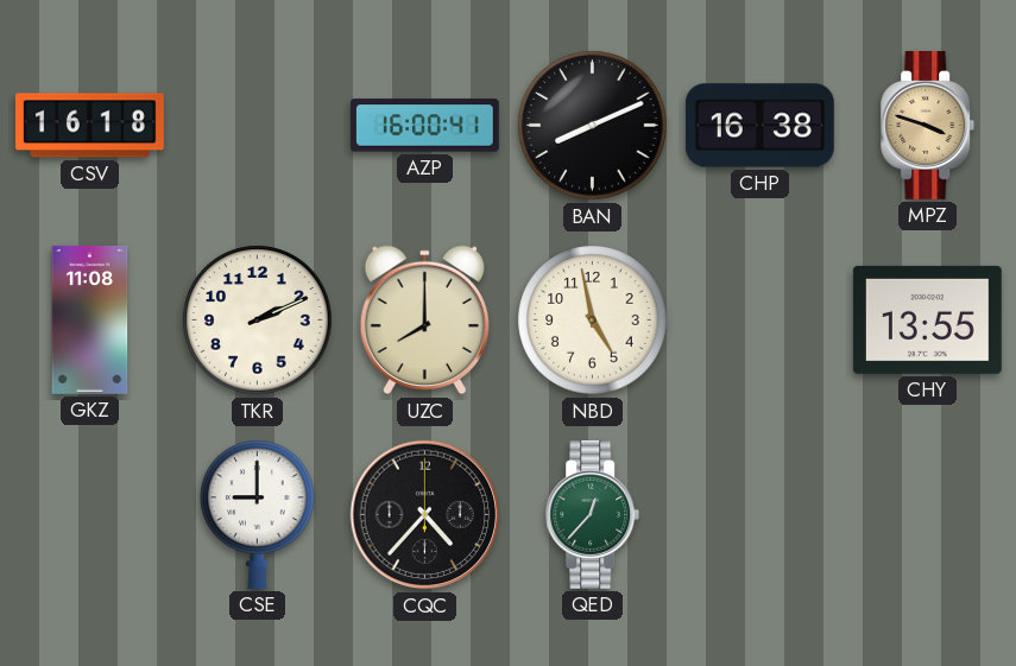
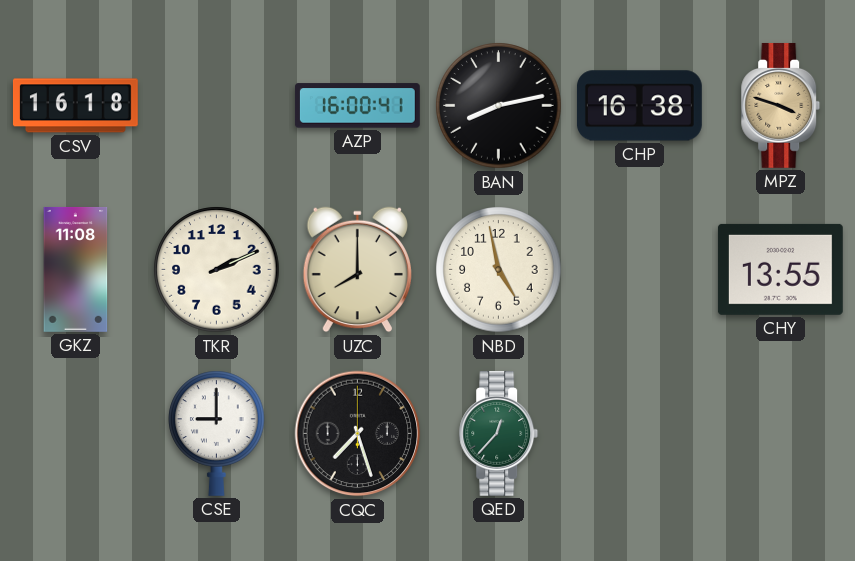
BAN: 8:11 -> 8:13 (499, 106)
CQC: 4:37 -> 7:27 (358, 434)
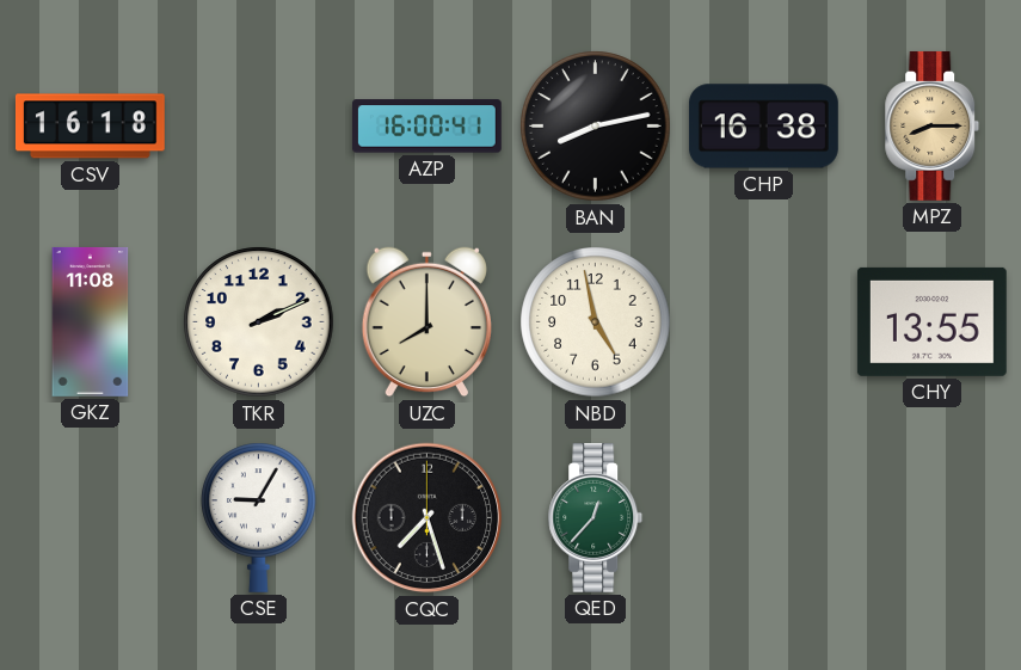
MPZ: 3:48 -> 8:15 (933, 125)
CSE: 9:00 -> 9:05 (259, 517)
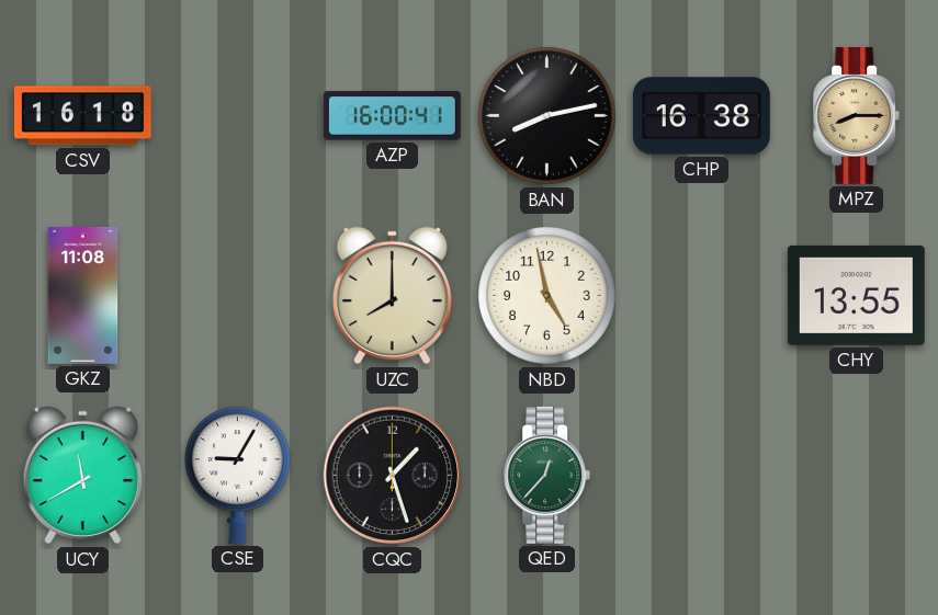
TKR: 2:11 -> none (259, 322)
UCY: none -> 11:40 (82, 476)
CQC: 7:27 -> 1:27 (393, 476)
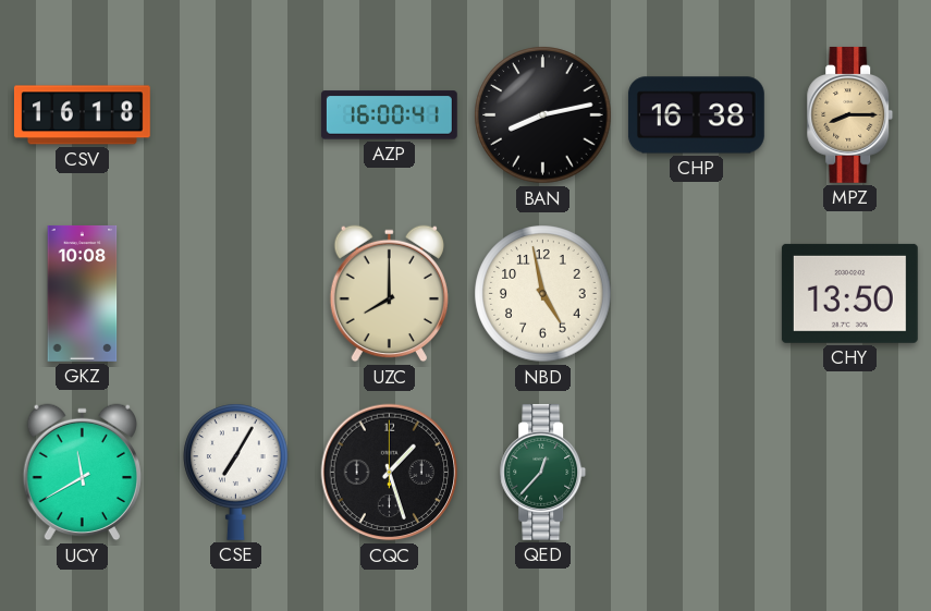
GKZ: 11:08 -> 10:08 (83, 293)
CHY: 13:55 -> 13:50 (849, 293)
CSE: 9:05 -> 7:05 (236, 472)
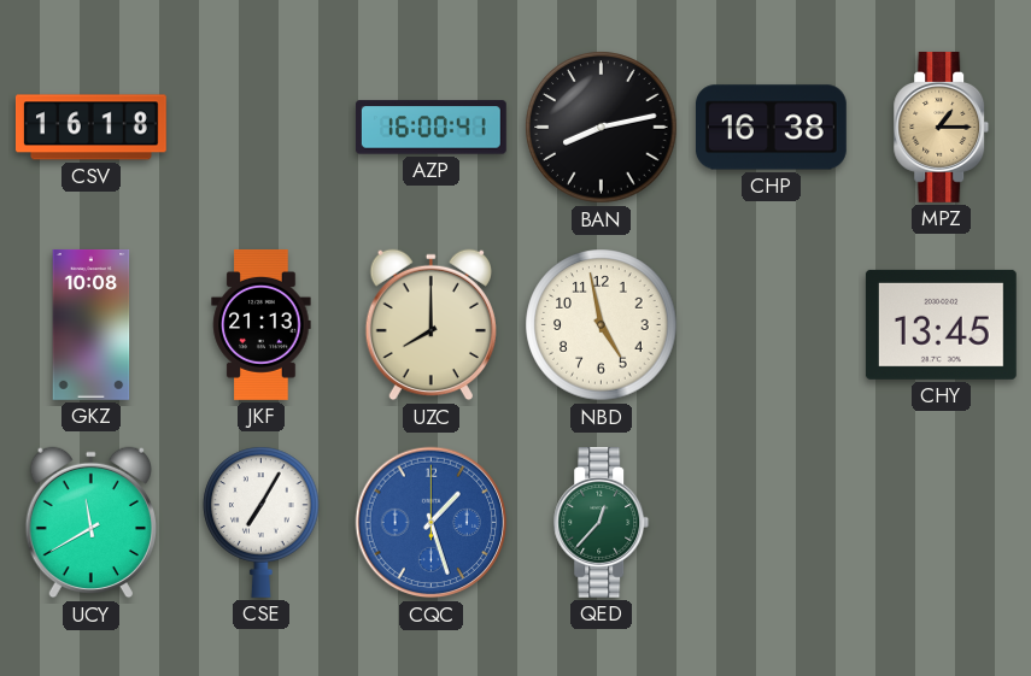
MPZ: 8:15 -> 1:15 (942, 127)
JKF: none -> 21:13 (262, 324)
CHY: 13:50 -> 13:45 (941, 324)
CQC dial: black -> blue (432, 523)
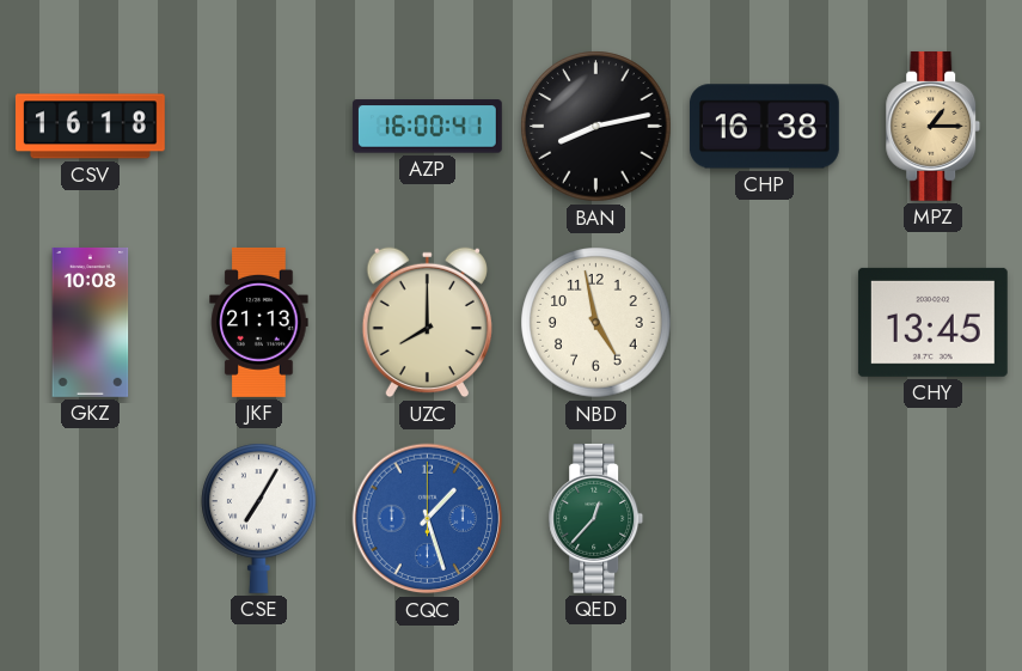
UCY: 11:40 -> none (90, 523)
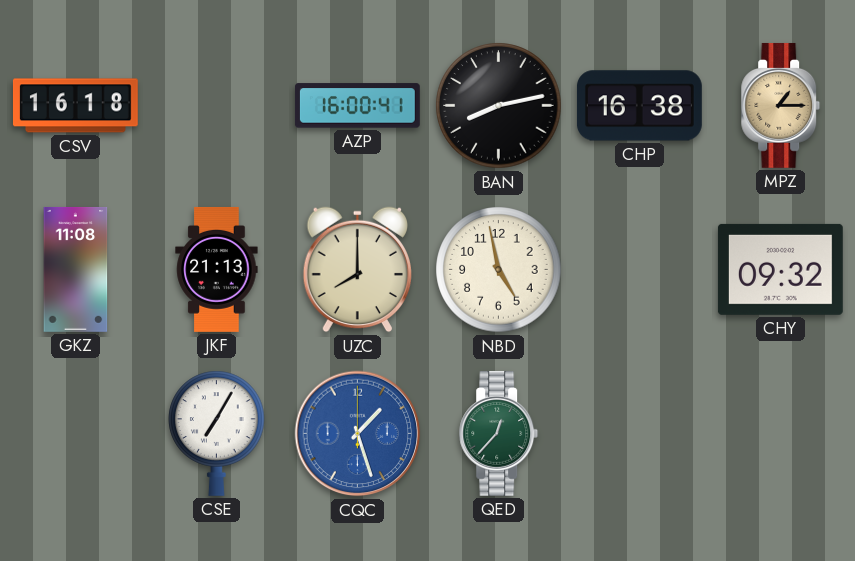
GKZ: 10:08 -> 11:08 (76, 269)
CHY: 13:45 -> 09:32 (780, 269)
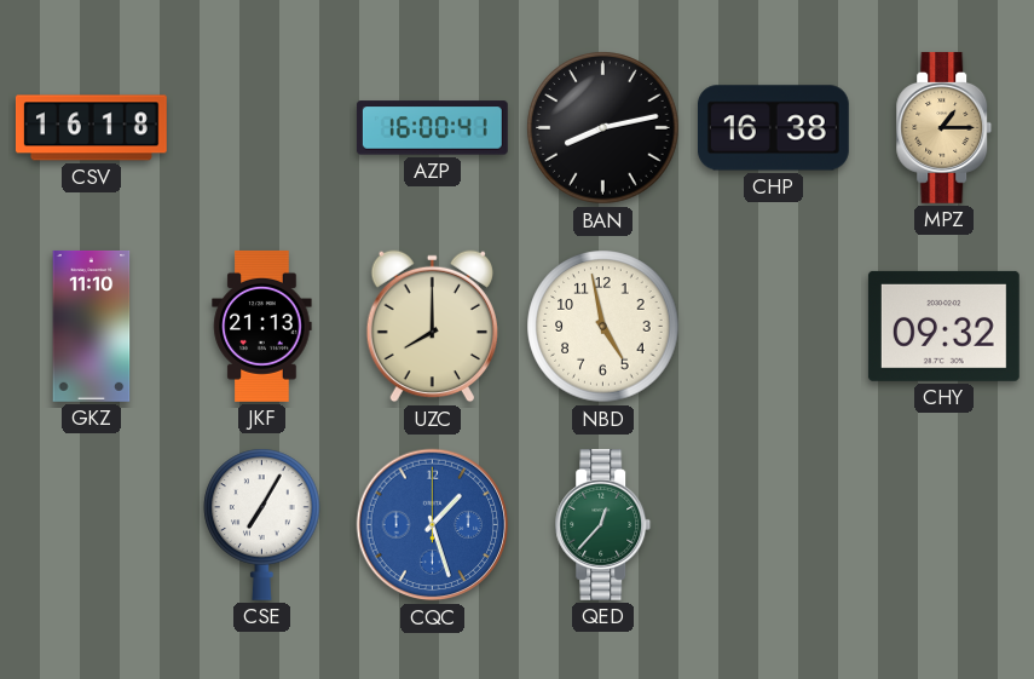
GKZ: 11:08 -> 11:10 (92, 326)
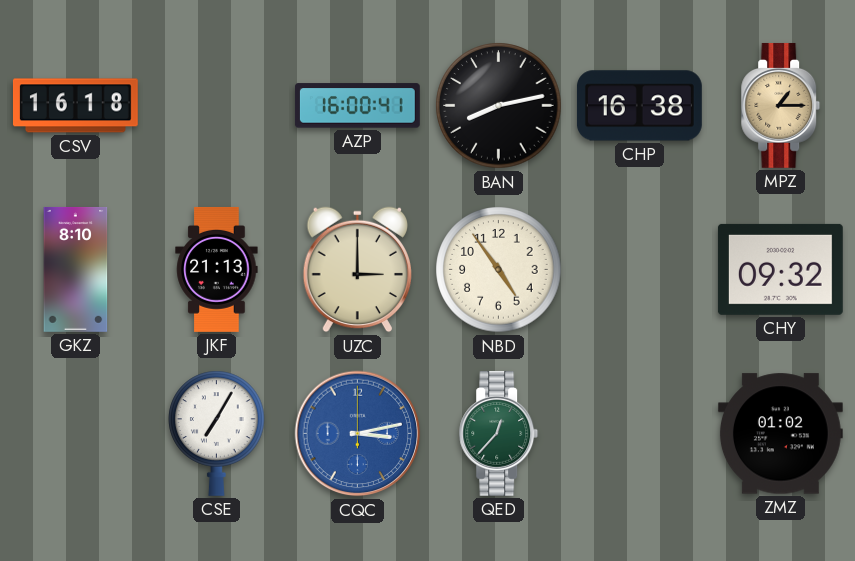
GKZ: 11:10 -> 8:10 (76, 269)
UZC: 8:00 -> 3:00 (357, 270)
NBD: 4:58 -> 4:54 (499, 270)
CQC: 1:27 -> 3:13 (358, 434)
ZMZ: none -> 01:02 (780, 434)
